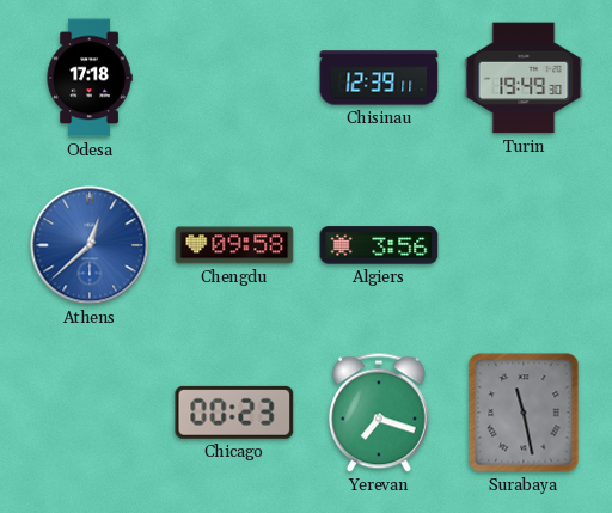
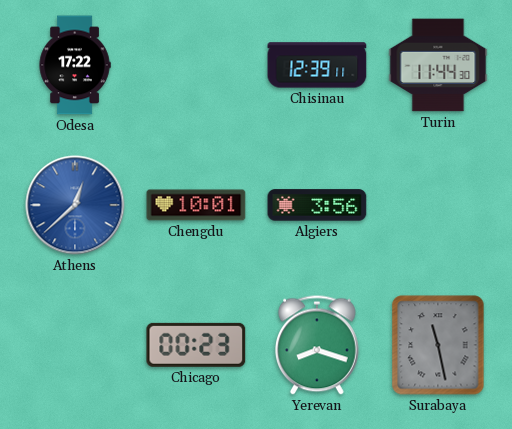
Odesa: 17:18 -> 17:22 (75, 65)
Turin: 19:49 -> 11:44 (438, 65)
Chengdu: 09:58 -> 10:01 (196, 205)
Yerevan: 7:18 -> 8:18 (317, 345)
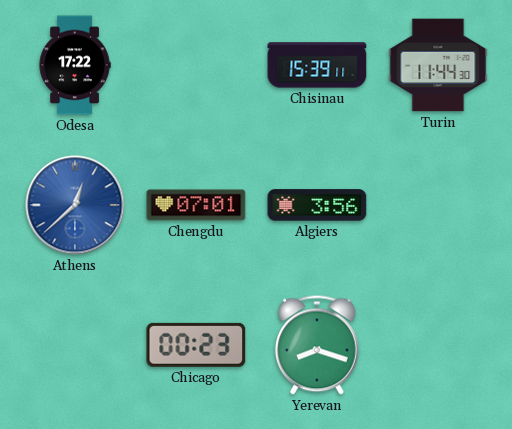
Chisinau: 12:39 -> 15:39 (317, 65)
Chengdu: 10:01 -> 07:01 (196, 205)
Surabaya: 11:28 -> none (438, 345)
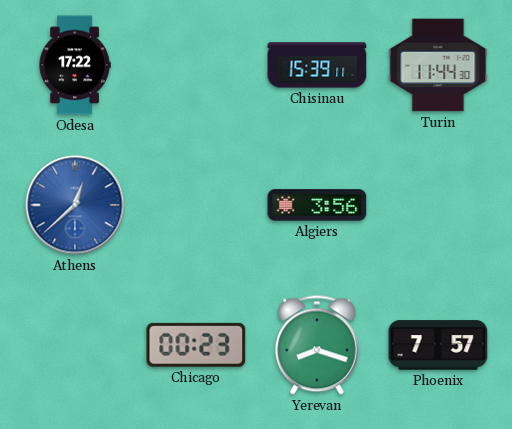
Chengdu: 07:01 -> none (196, 205)
Phoenix: none -> 7:57 (438, 345)
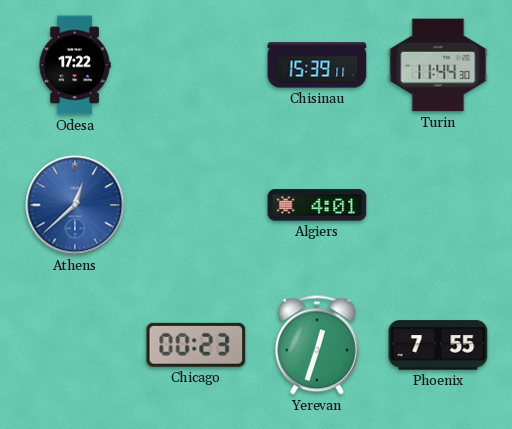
Algiers: 3:56 -> 4:01 (317, 205)
Yerevan: 8:18 -> 12:33 (317, 345)
Phoenix: 7:57 -> 7:55 (438, 345)
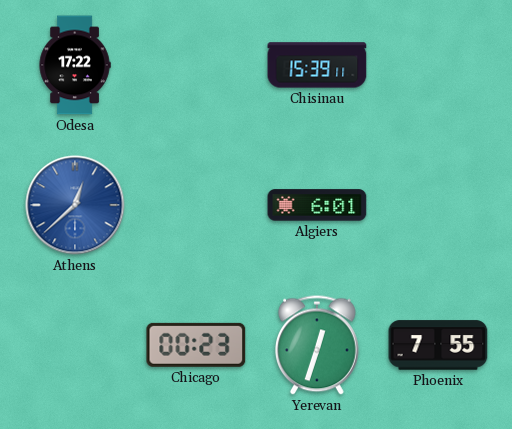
Turin: 11:44 -> none (438, 65)
Algiers: 4:01 -> 6:01 (317, 205)
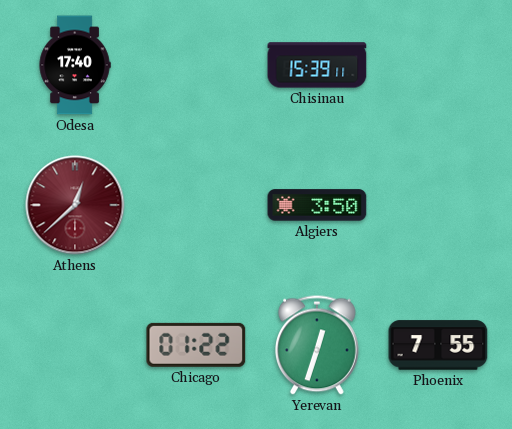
Odesa: 17:22 -> 17:40 (75, 65)
Athens dial: blue -> burgundy (75, 205)
Algiers: 6:01 -> 3:50 (317, 205)
Chicago: 00:23 -> 01:22 (196, 345)
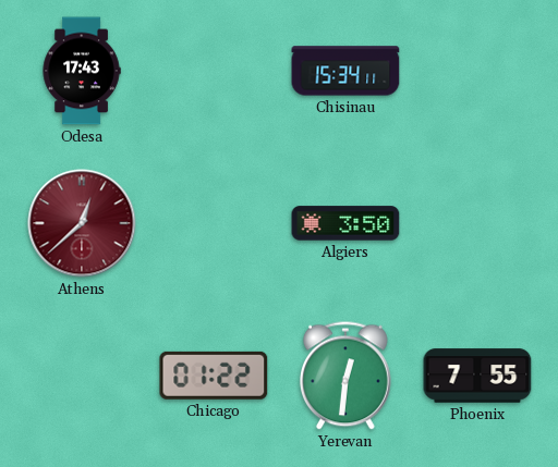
Odesa: 17:40 -> 17:43 (82, 71)
Chisinau: 15:39 -> 15:34 (345, 71)
Yerevan: 12:33 -> 12:31 (345, 376)
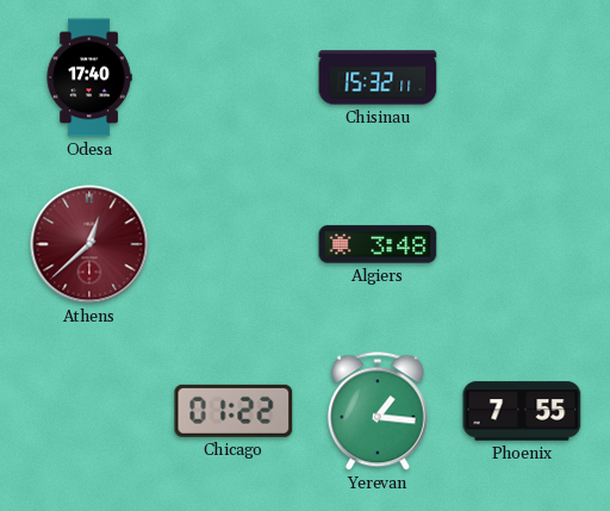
Odesa: 17:43 -> 17:40 (89, 77)
Chisinau: 15:34 -> 15:32 (378, 77)
Algiers: 3:50 -> 3:48 (378, 244)
Yerevan: 12:31 -> 1:16 (378, 411)
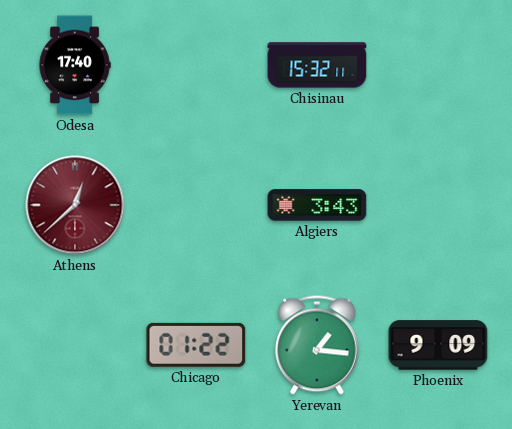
Algiers: 3:48 -> 3:43 (317, 205)
Phoenix: 7:55 -> 9:09 (438, 345)
